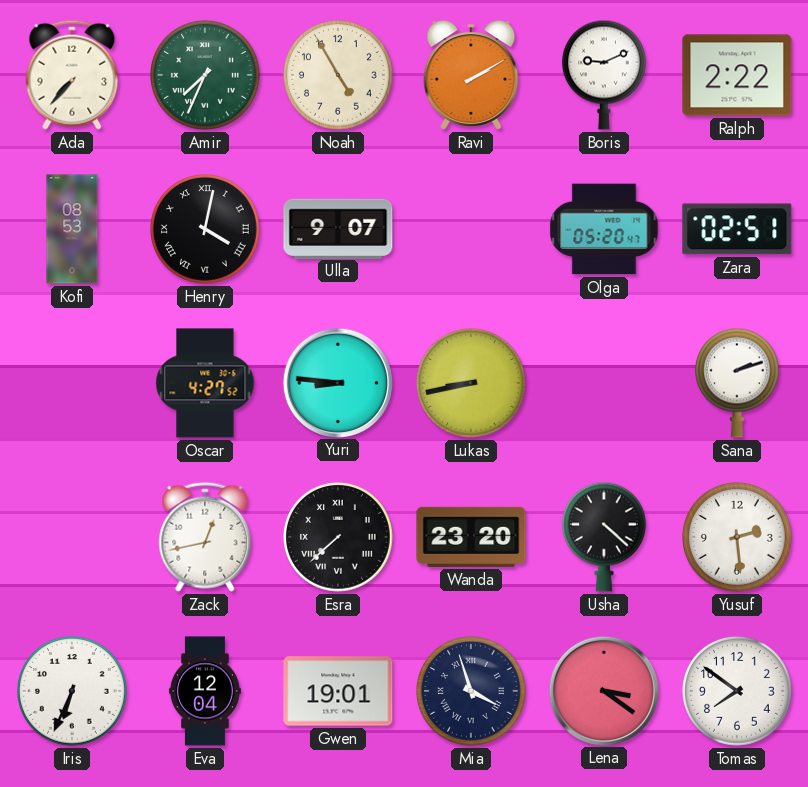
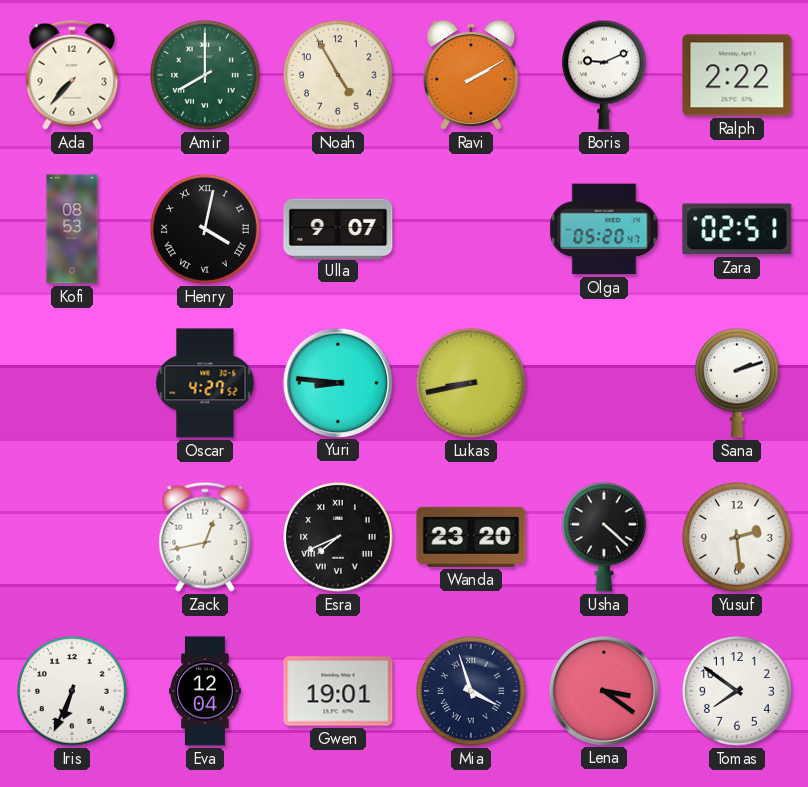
Amir: 7:34 -> 8:00 (206, 76)
Esra: 7:38 -> 7:41 (339, 538)
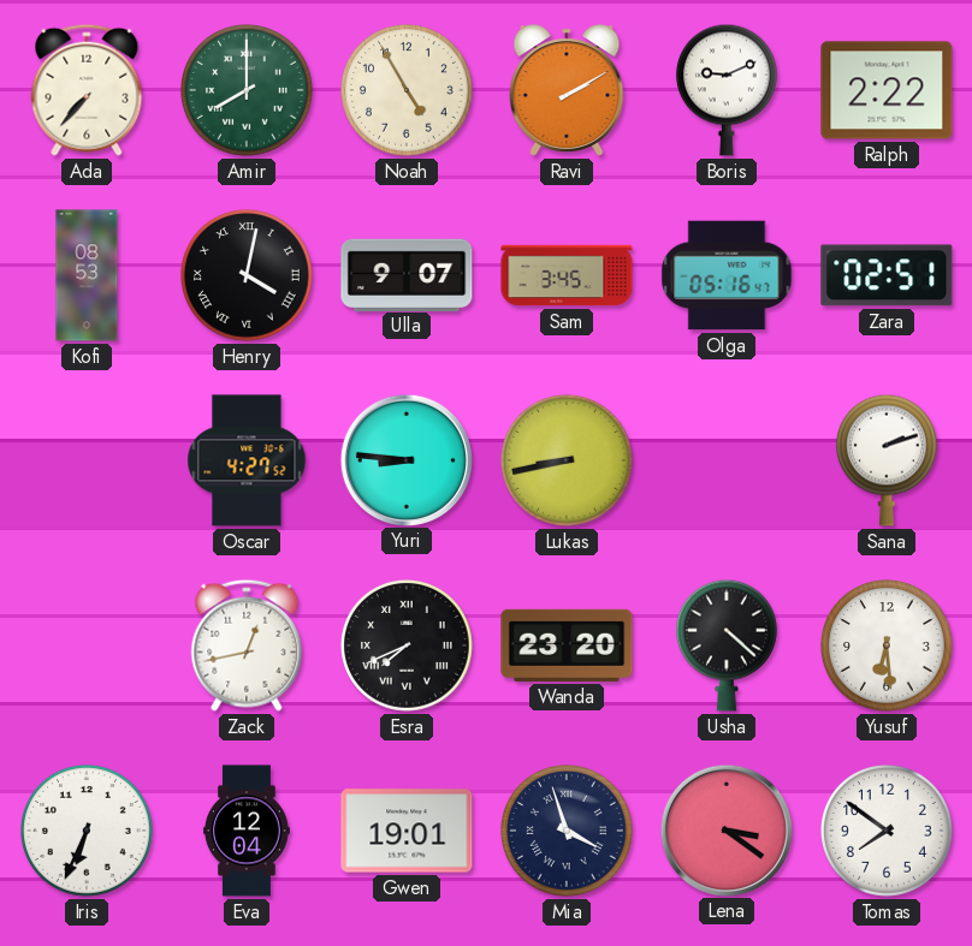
Sam: none -> 3:45 (567, 275)
Olga: 05:20 -> 05:16 (727, 275)
Yusuf: 2:29 -> 6:29 (888, 647)
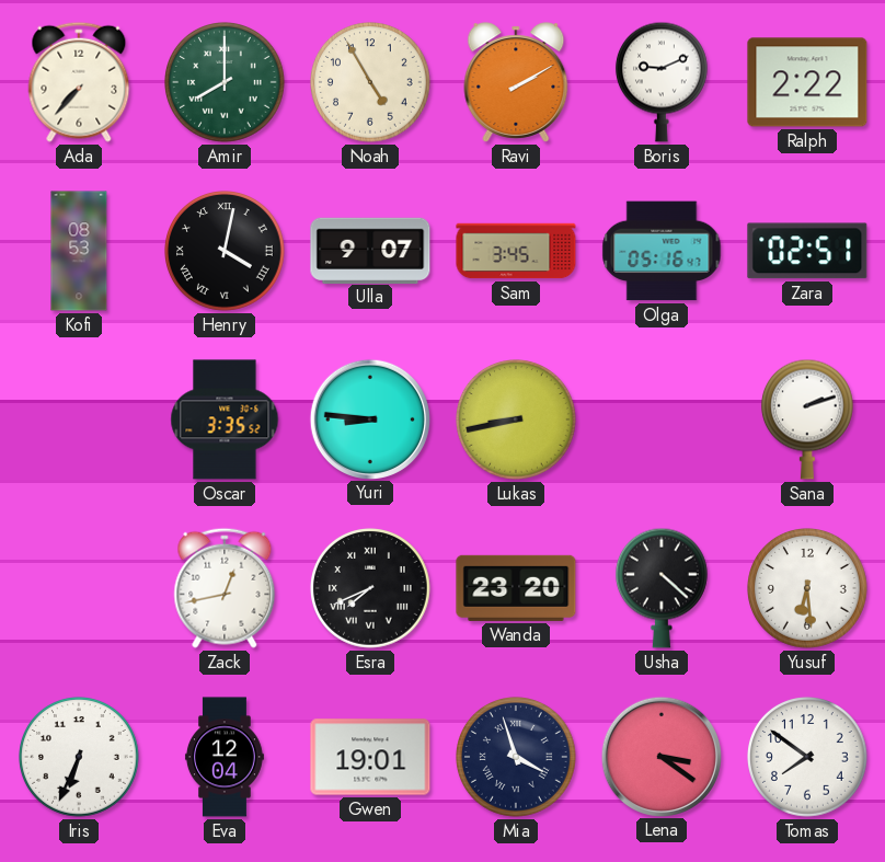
Oscar: 4:27 -> 3:35 (225, 419)
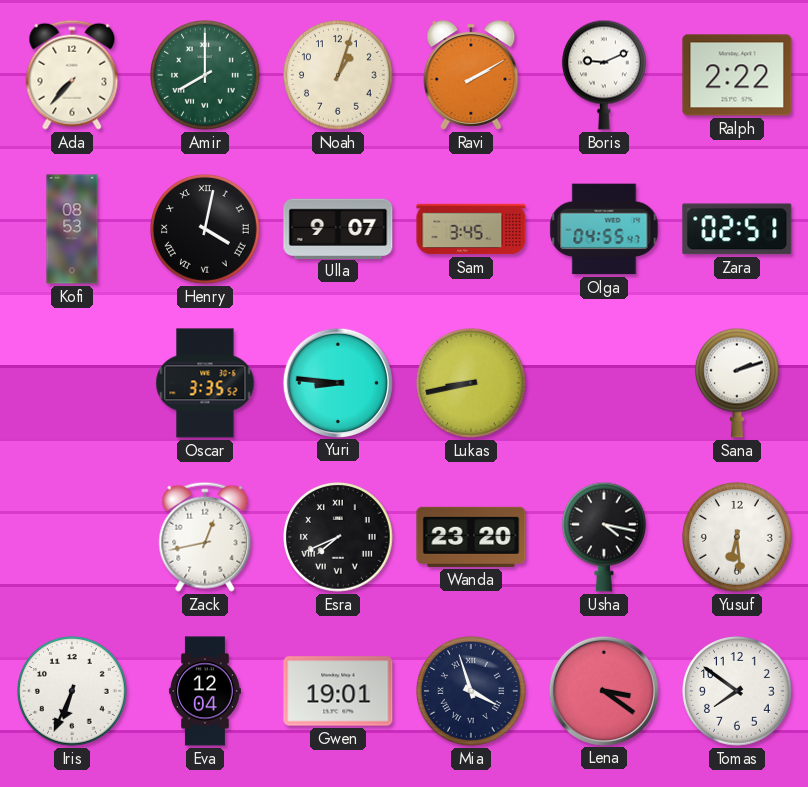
Noah: 4:55 -> 1:03 (339, 76)
Olga: 05:16 -> 04:55 (604, 229)
Usha: 4:22 -> 4:17 (604, 537)
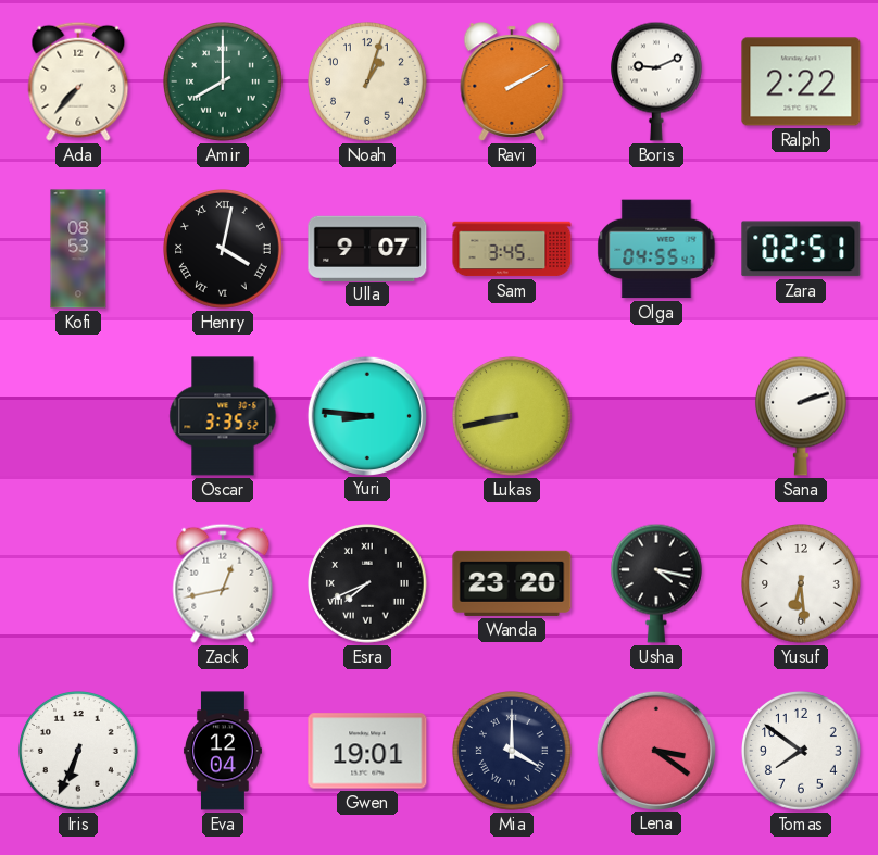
Mia: 3:57 -> 4:00 (513, 752)
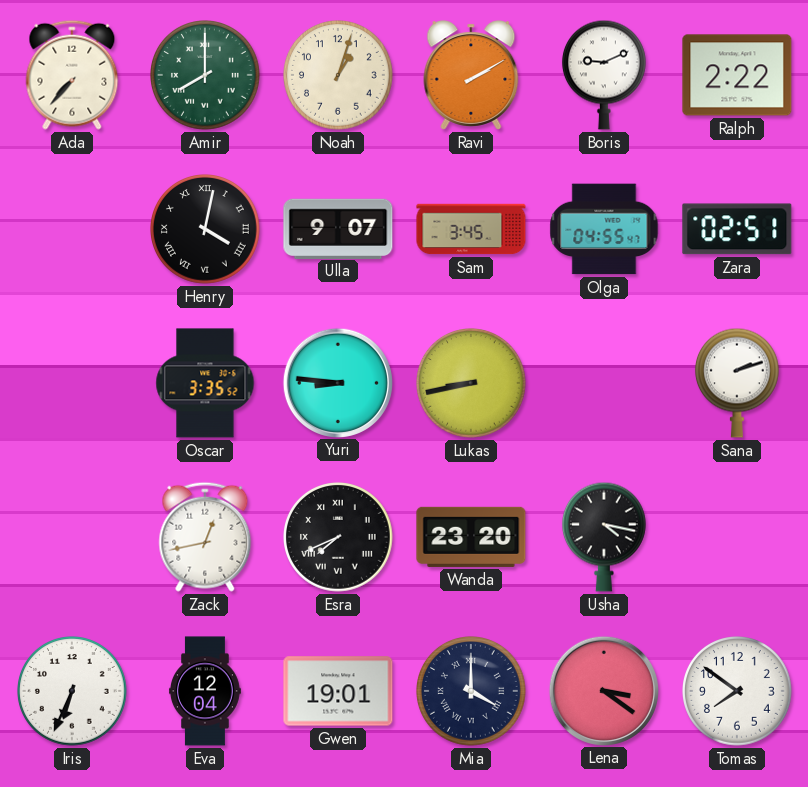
Kofi: 08:53 -> none (78, 249)
Yusuf: 6:29 -> none (802, 584)
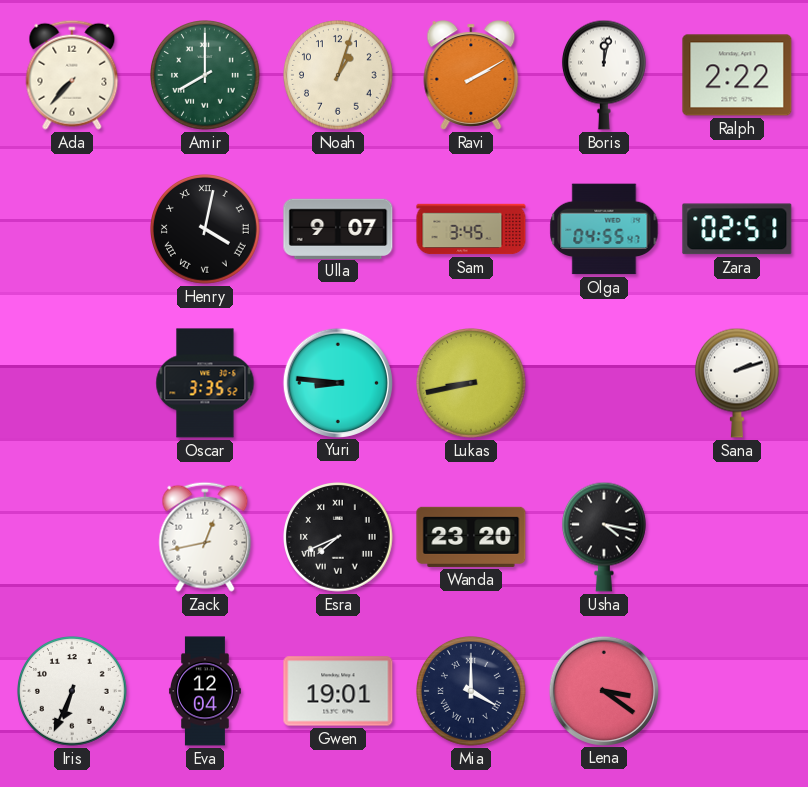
Boris: 9:11 -> 12:02 (604, 75)
Tomas: 7:51 -> none (738, 692)
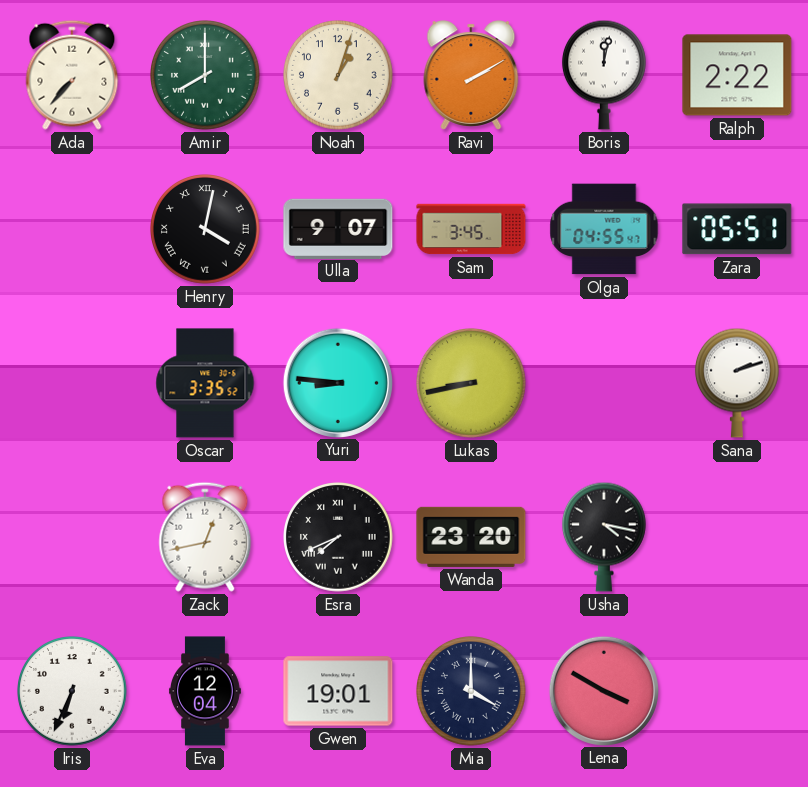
Zara: 02:51 -> 05:51 (737, 229)
Lena: 3:21 -> 3:50 (603, 690)
